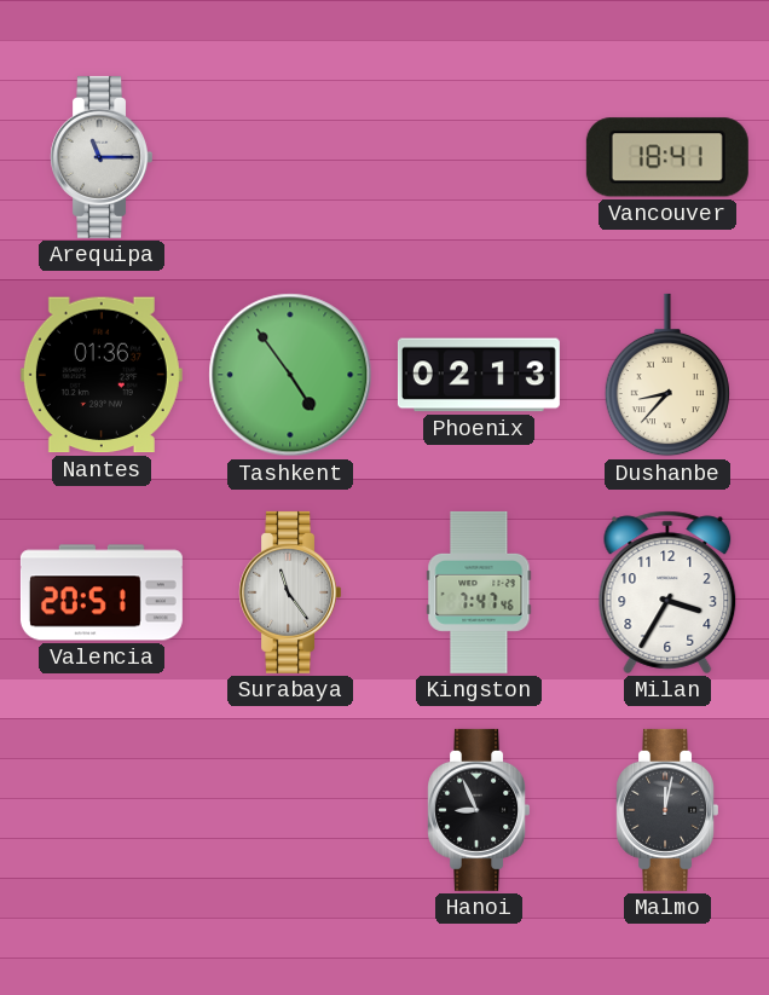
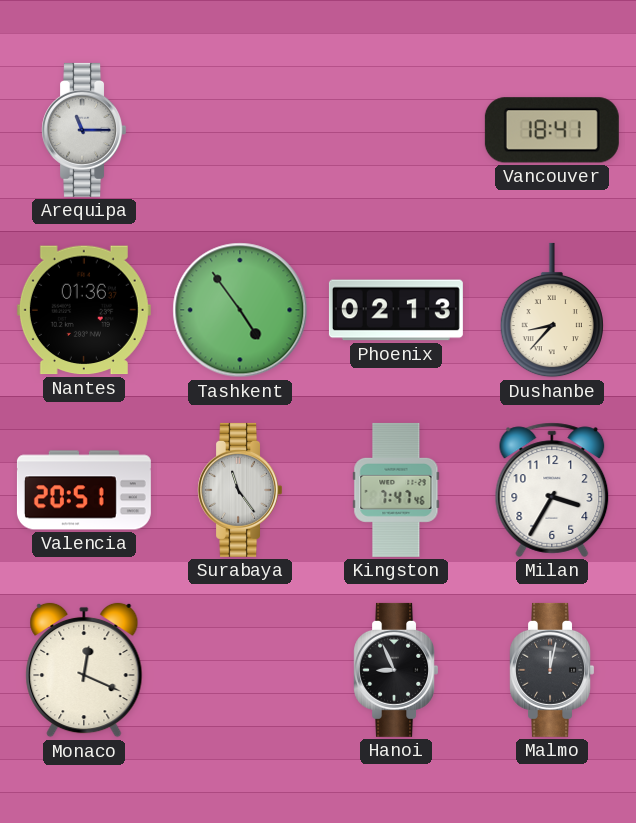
Monaco: none -> 12:19 (84, 670)
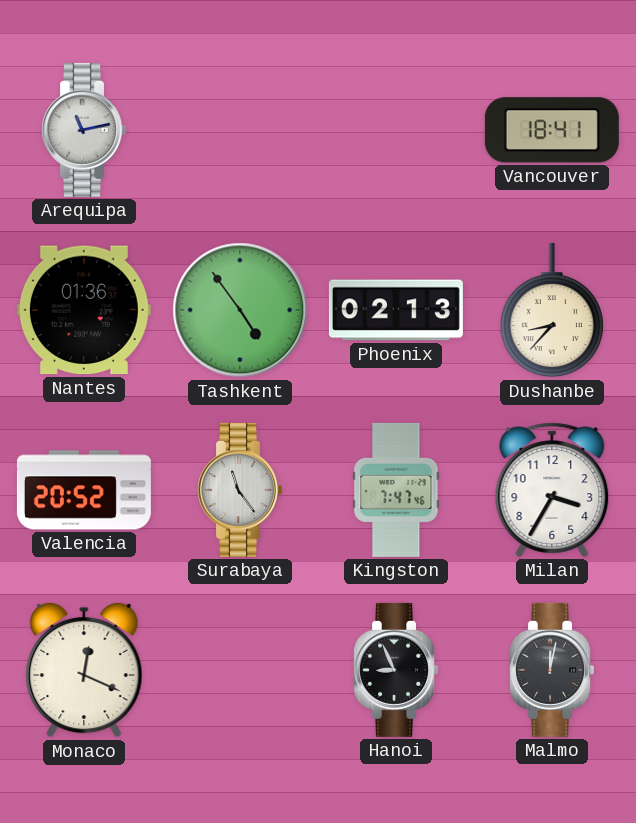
Arequipa: 11:15 -> 11:13 (83, 130)
Valencia: 20:51 -> 20:52 (84, 490)
